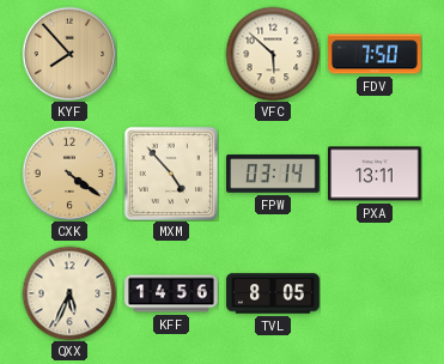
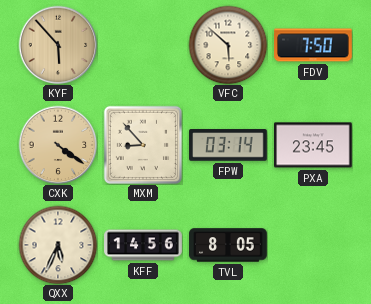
KYF: 7:53 -> 5:53 (58, 45)
MXM: 4:53 -> 8:53 (142, 144)
PXA: 13:11 -> 23:45 (314, 145)
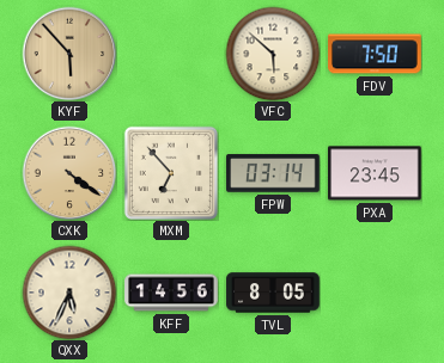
MXM: 8:53 -> 6:53 (170, 172)
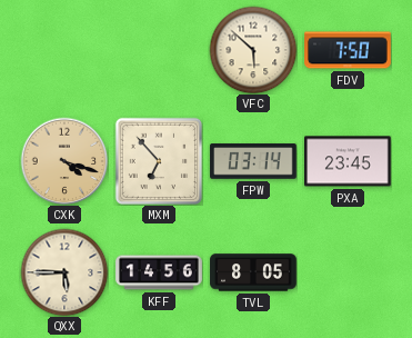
KYF: 5:53 -> none (69, 54)
CXK: 4:21 -> 4:18 (64, 161)
QXX: 5:34 -> 5:45 (64, 272)
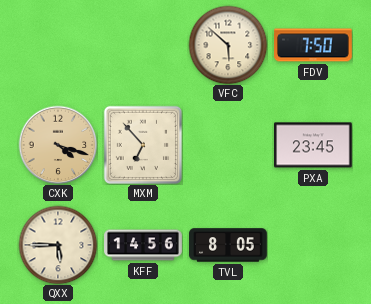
FPW: 03:14 -> none (253, 161)
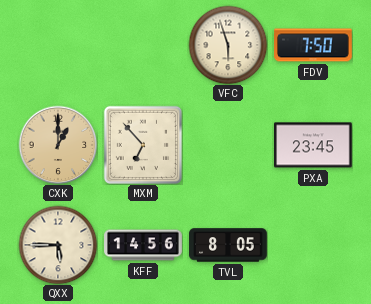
VFC: 5:52 -> 5:57 (228, 45)
CXK: 4:18 -> 1:00 (58, 145)
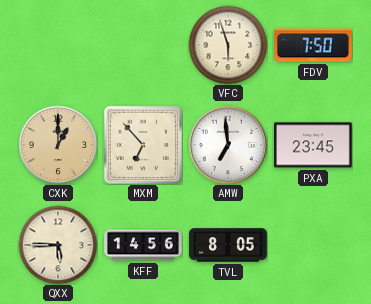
AMW: none -> 6:59 (228, 145)
